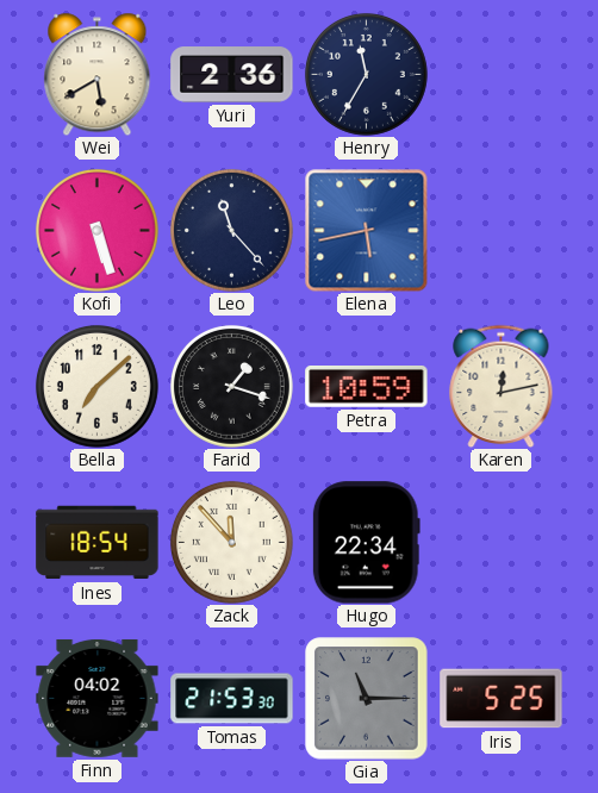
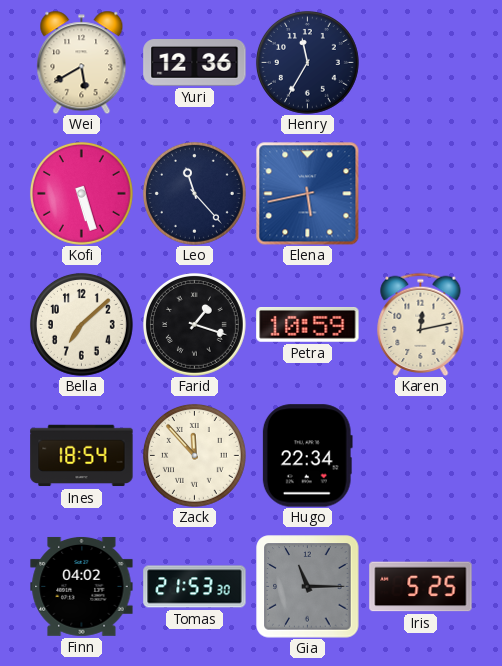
Yuri: 2:36 -> 12:36 (195, 63)
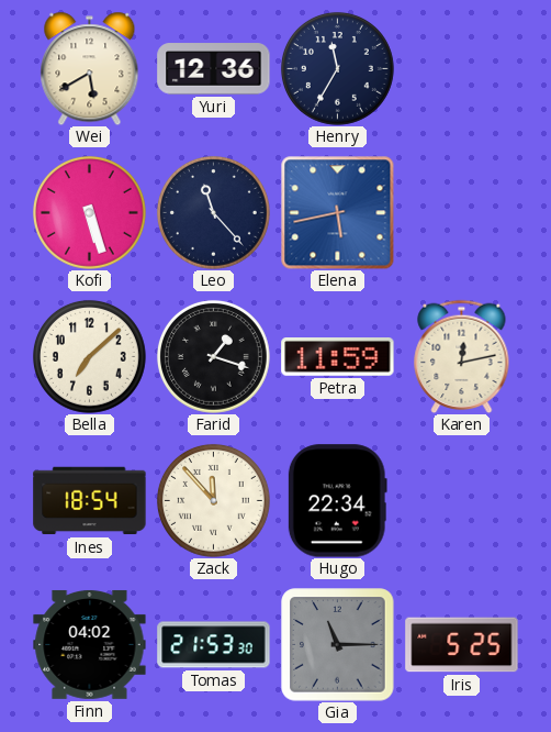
Petra: 10:59 -> 11:59 (338, 357)
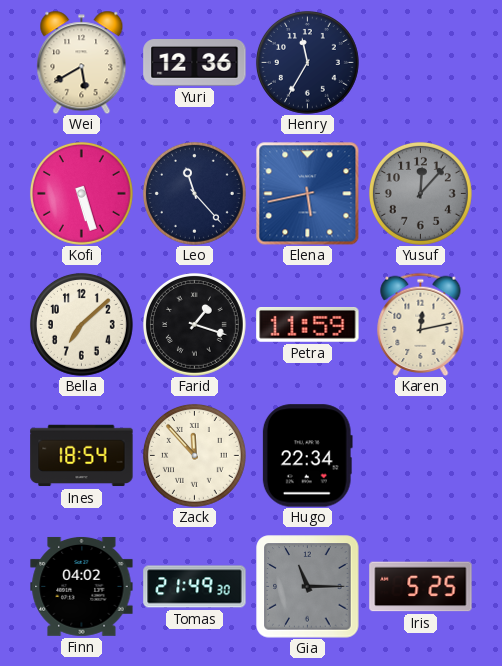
Yusuf: none -> 12:07 (420, 193)
Tomas: 21:53 -> 21:49 (195, 587)
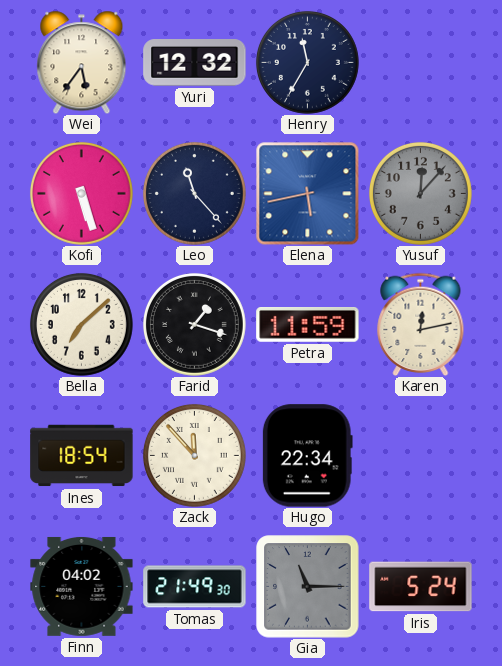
Wei: 5:40 -> 5:36 (82, 62)
Yuri: 12:36 -> 12:32 (195, 63)
Iris: 5:25 -> 5:24 (421, 587)
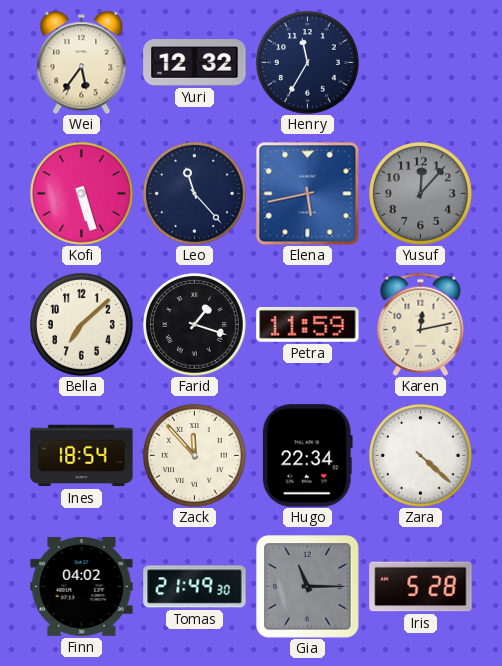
Zara: none -> 4:22 (420, 455)
Iris: 5:24 -> 5:28 (421, 587)
